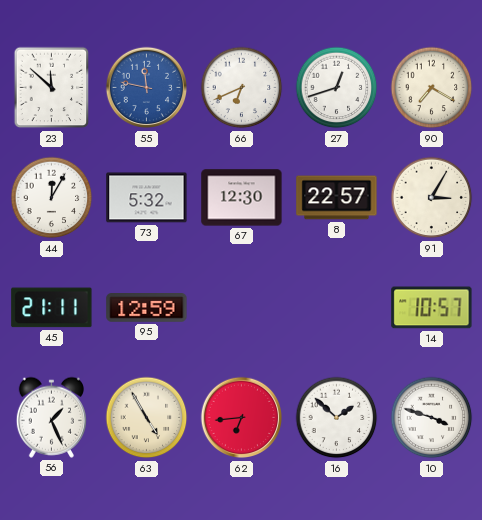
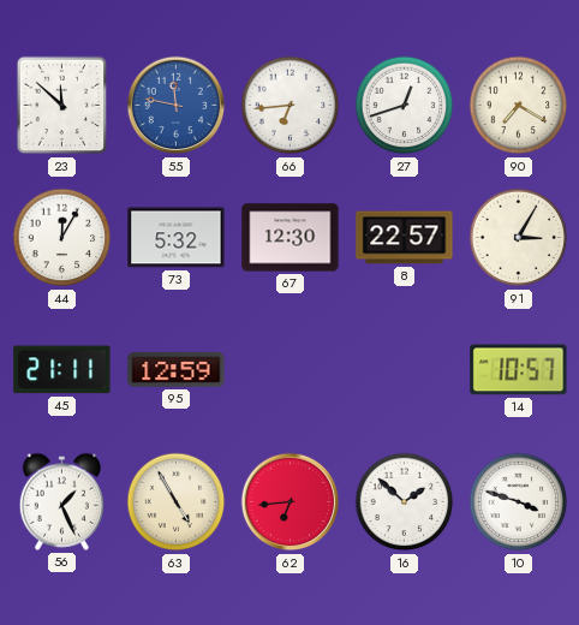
66: 6:41 -> 6:44 (291, 106)
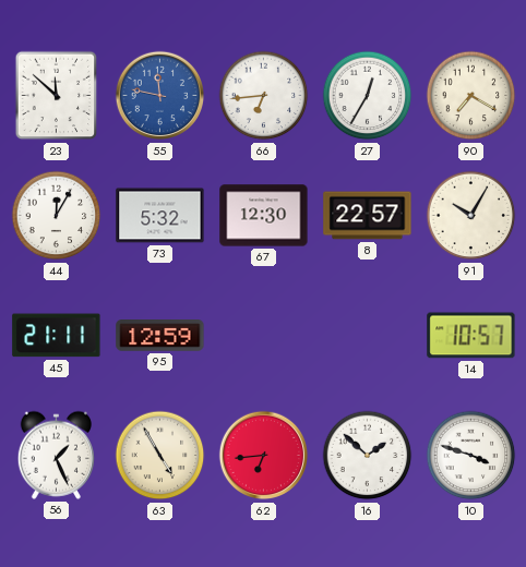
27: 12:42 -> 12:35 (368, 96)
91: 3:05 -> 10:05 (471, 216)
